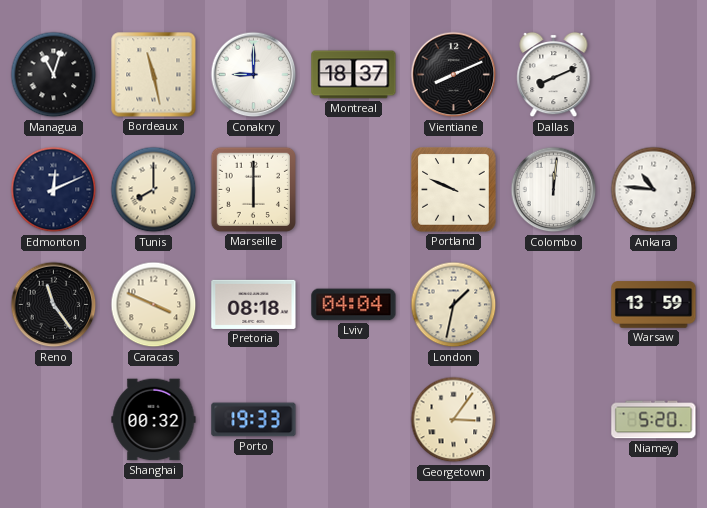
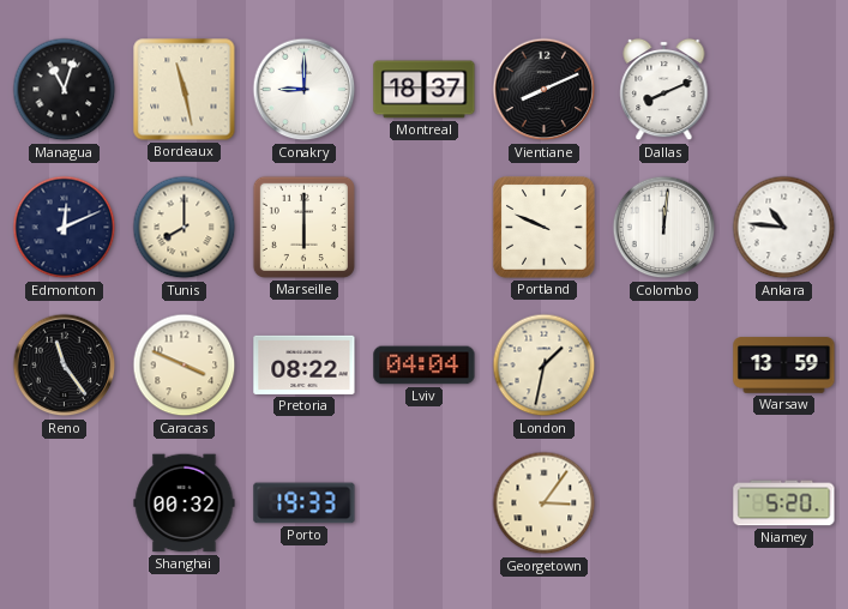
Pretoria: 08:18 -> 08:22 (305, 364)
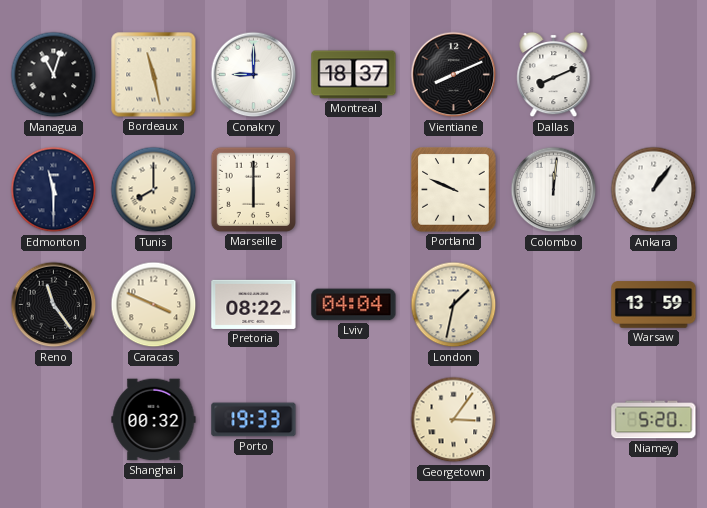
Edmonton: 12:11 -> 11:30 (54, 190)
Ankara: 10:46 -> 1:06 (654, 190)
